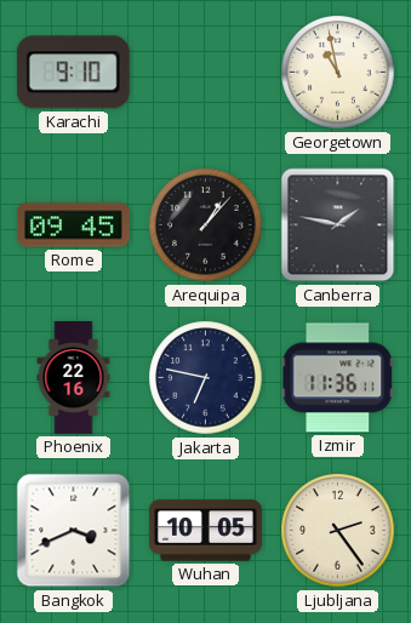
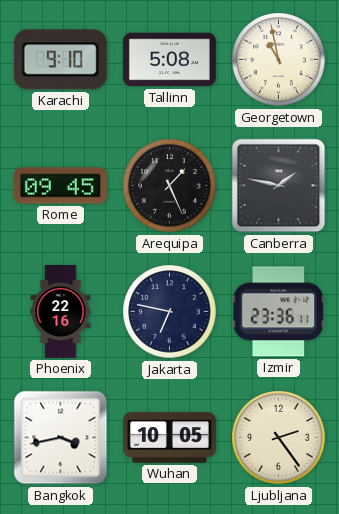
Tallinn: none -> 5:08 (169, 60)
Arequipa: 1:07 -> 1:26 (170, 186)
Izmir: 11:36 -> 23:36 (279, 312)
Bangkok: 3:41 -> 3:43 (61, 438)
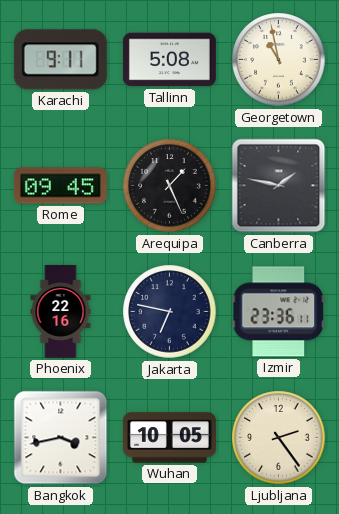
Karachi: 9:10 -> 9:11 (60, 60)
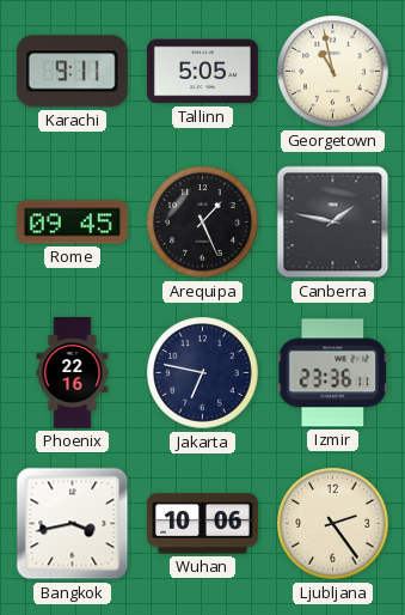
Tallinn: 5:08 -> 5:05 (202, 72)
Wuhan: 10:05 -> 10:06 (202, 524)
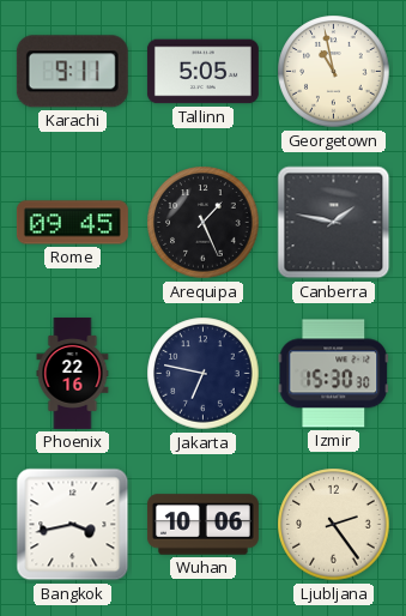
Izmir: 23:36 -> 15:30 (334, 374)
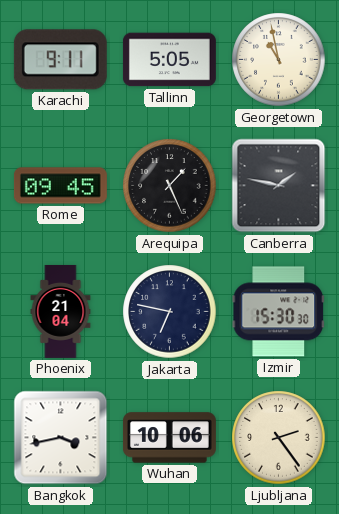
Phoenix: 22:16 -> 21:04 (61, 311)
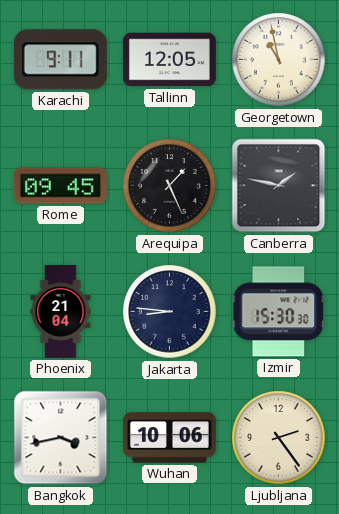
Tallinn: 5:05 -> 12:05 (169, 60)
Jakarta: 6:47 -> 8:46 (170, 312)
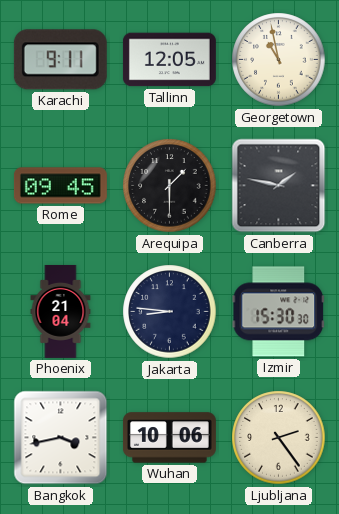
Arequipa: 1:26 -> 1:30 (170, 186)
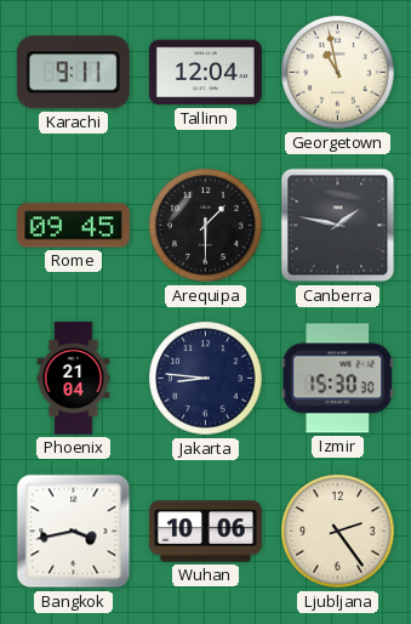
Tallinn: 12:05 -> 12:04 (205, 73)
